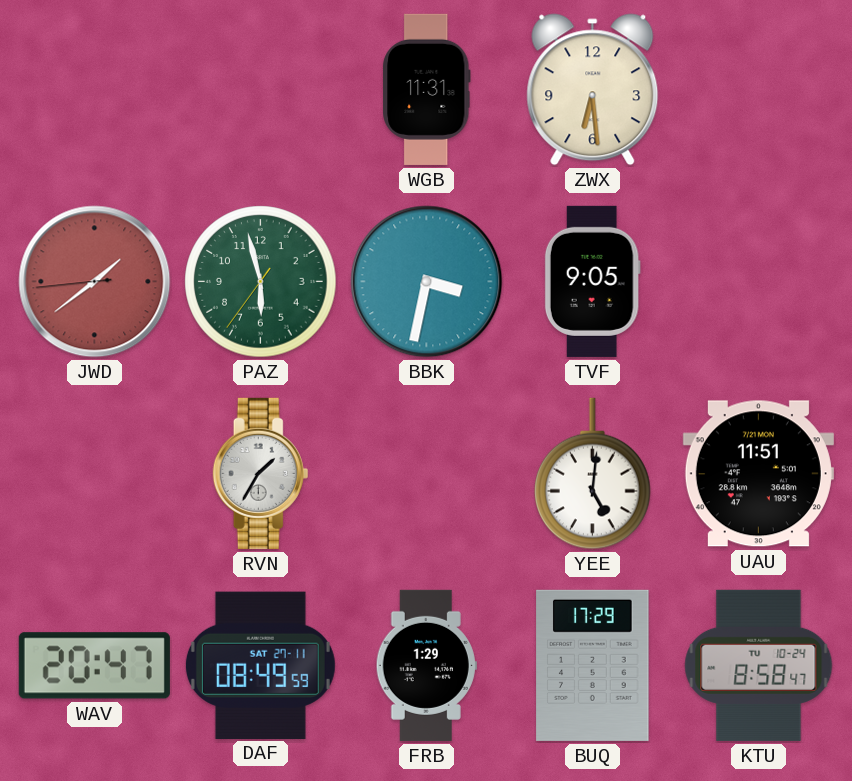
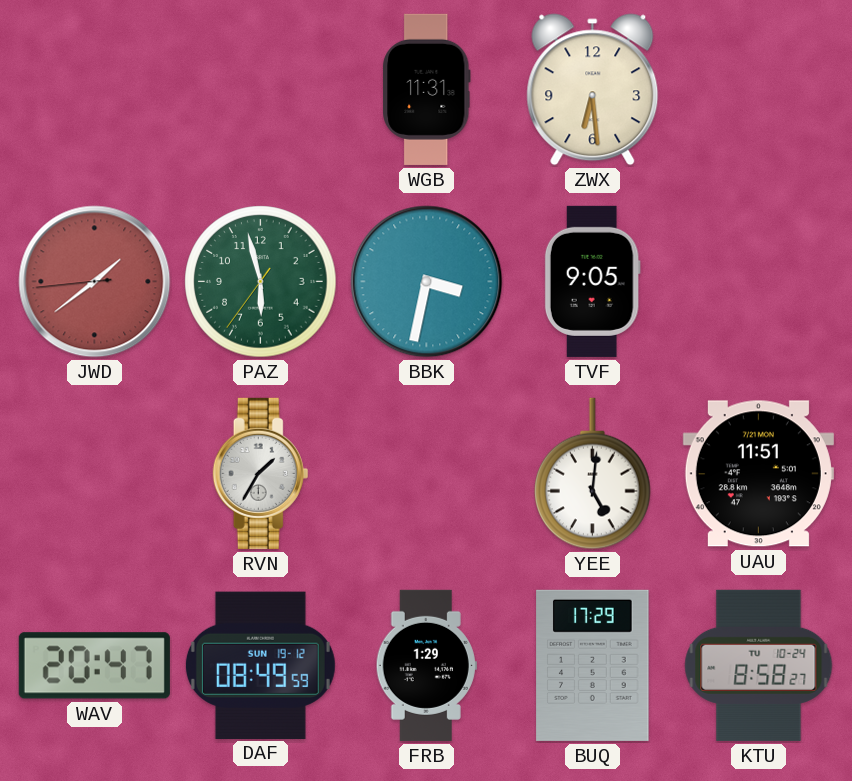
DAF date: SAT 27-11 -> SUN 19-12 (260, 665)
KTU: 8:58:47 -> 8:58:27 (759, 665)
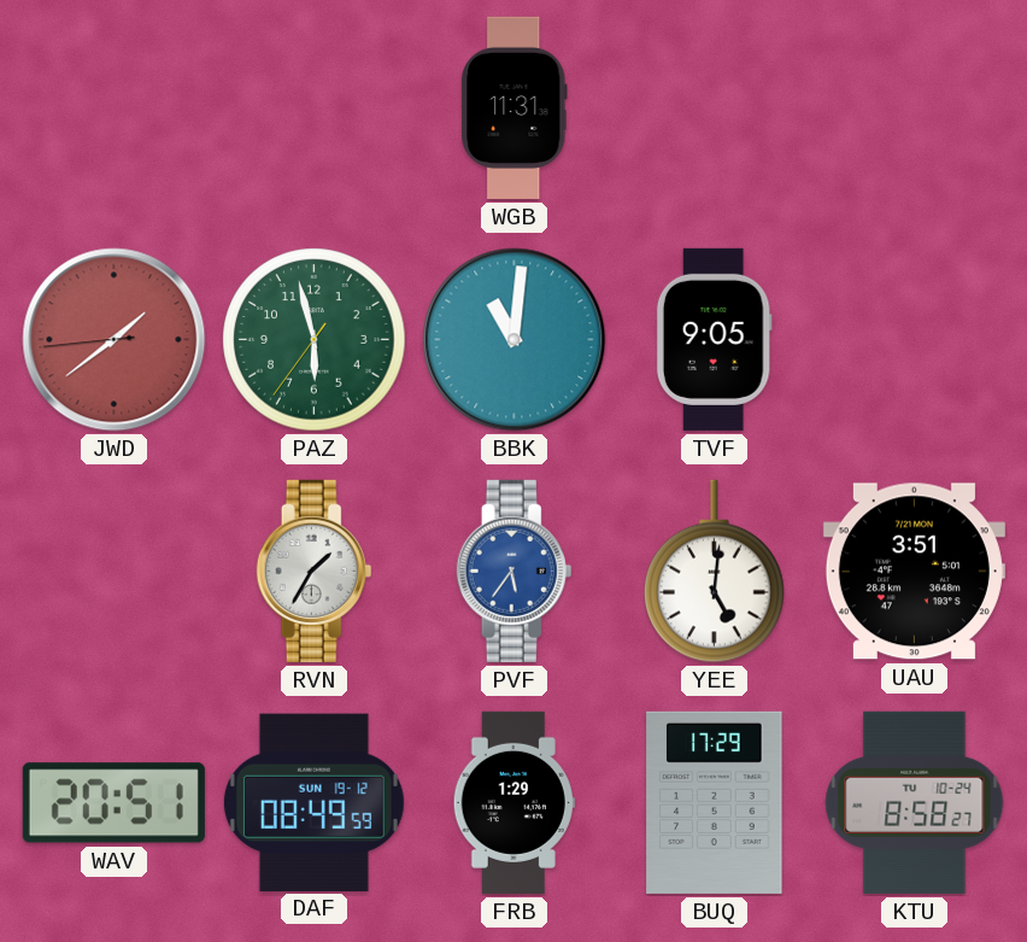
ZWX: 6:29 -> none (593, 90)
BBK: 3:32 -> 11:01 (515, 340)
PVF: none -> 5:36 (515, 571)
UAU: 11:51 -> 3:51 (914, 572)
WAV: 20:47 -> 20:51 (113, 803)
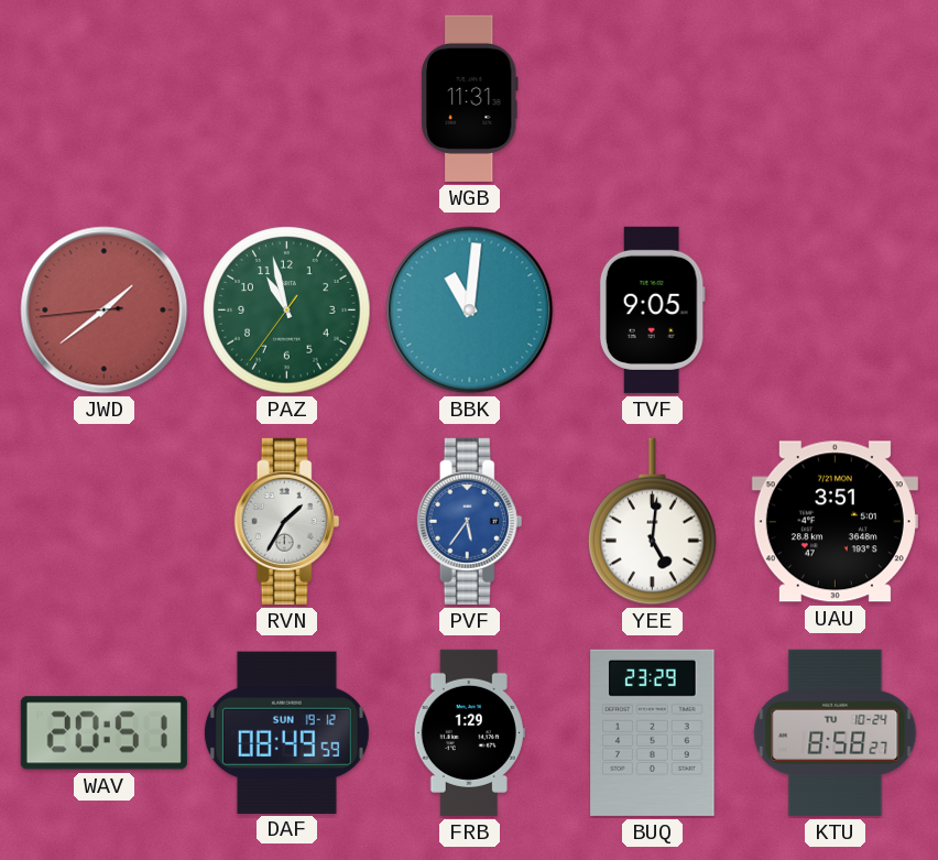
PAZ: 5:57 -> 10:57 (287, 311)
BUQ: 17:29 -> 23:29 (653, 732)
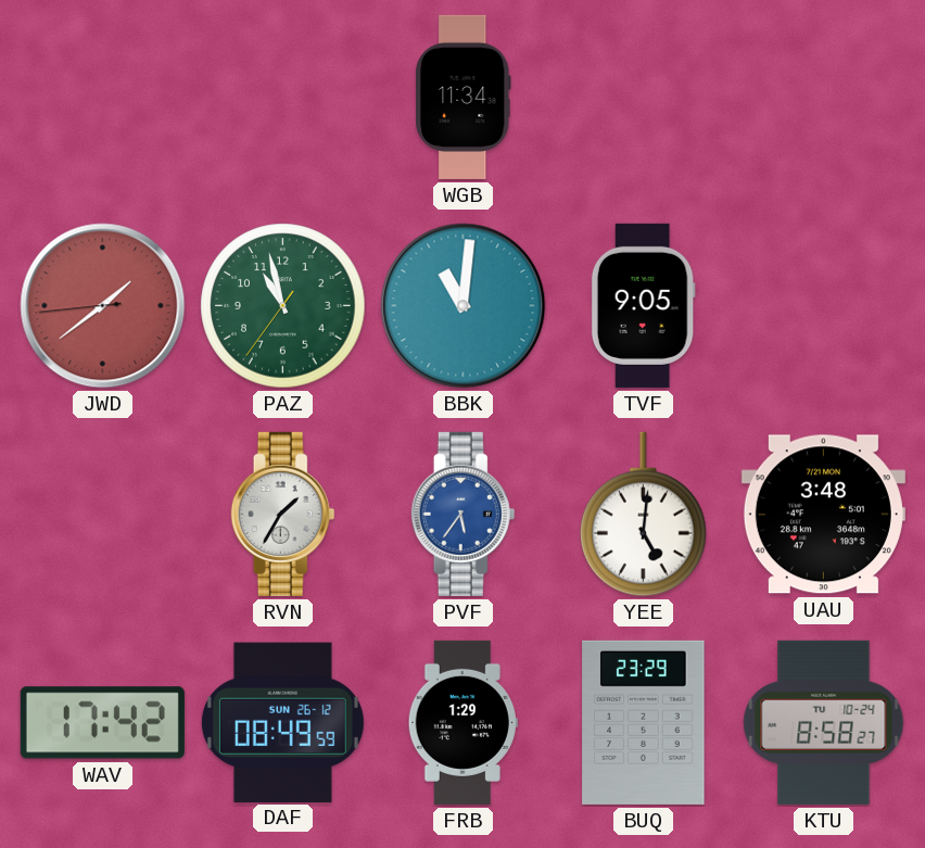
WGB: 11:31 -> 11:34 (464, 97)
UAU: 3:51 -> 3:48 (823, 515)
WAV: 20:51 -> 17:42 (102, 723)
DAF date: SUN 19-12 -> SUN 26-12 (282, 722)
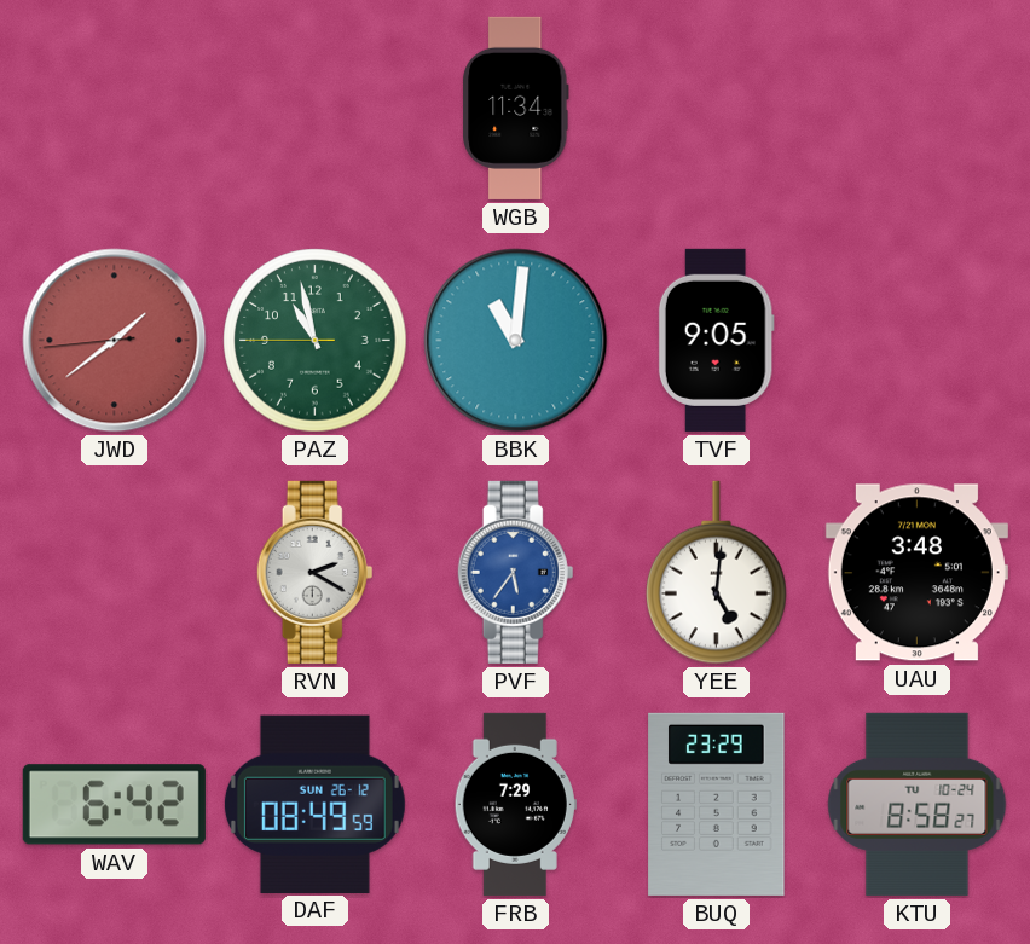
PAZ: 10:57:36 -> 10:57:45 (316, 341)
RVN: 1:35 -> 2:20 (316, 572)
WAV: 17:42 -> 6:42 (114, 805)
FRB: 1:29 -> 7:29 (515, 804)
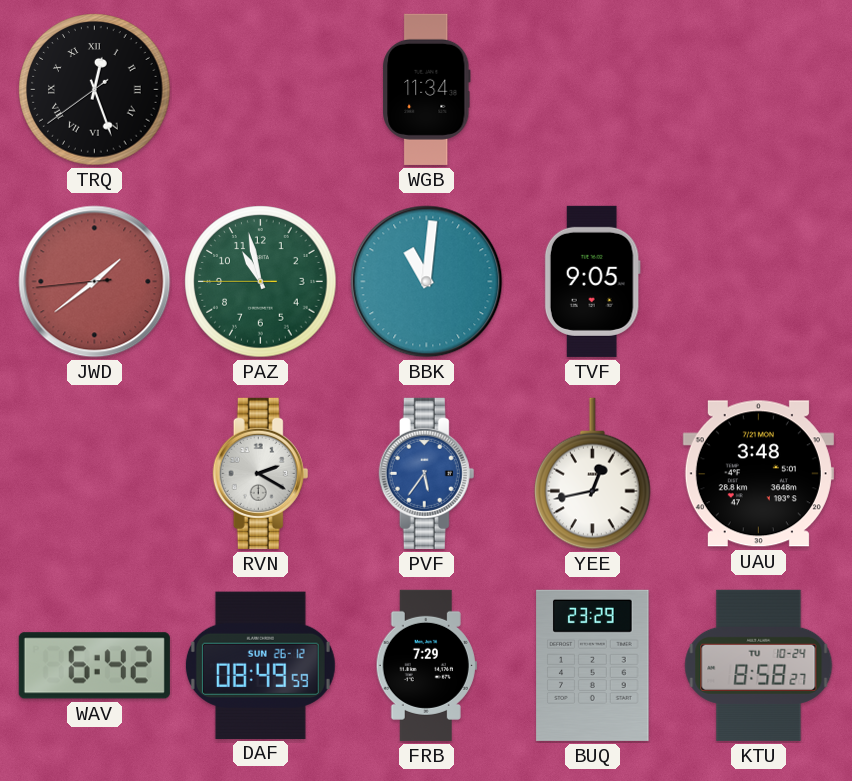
TRQ: none -> 12:26 (95, 90)
YEE: 5:01 -> 12:43 (593, 474)
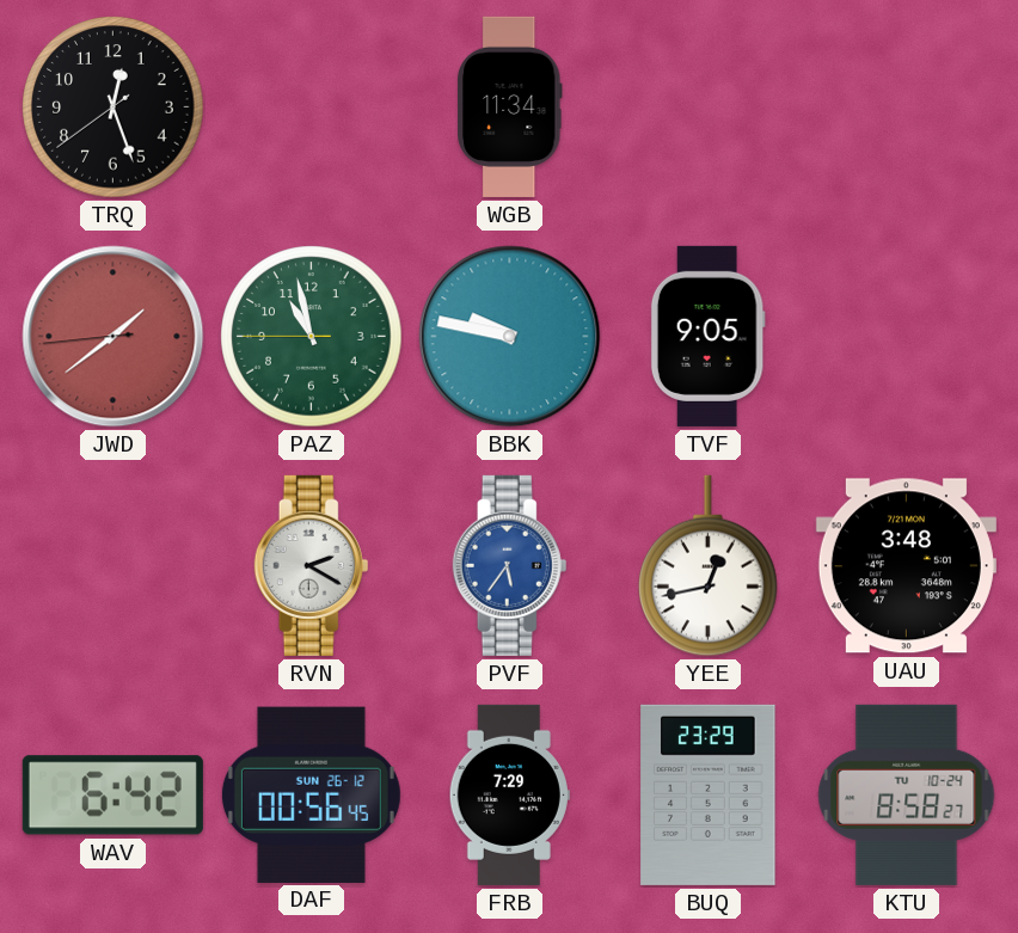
TRQ numerals: Roman -> Arabic (114, 108)
BBK: 11:01 -> 9:47 (510, 337)
DAF: 08:49 -> 00:56 (311, 794)
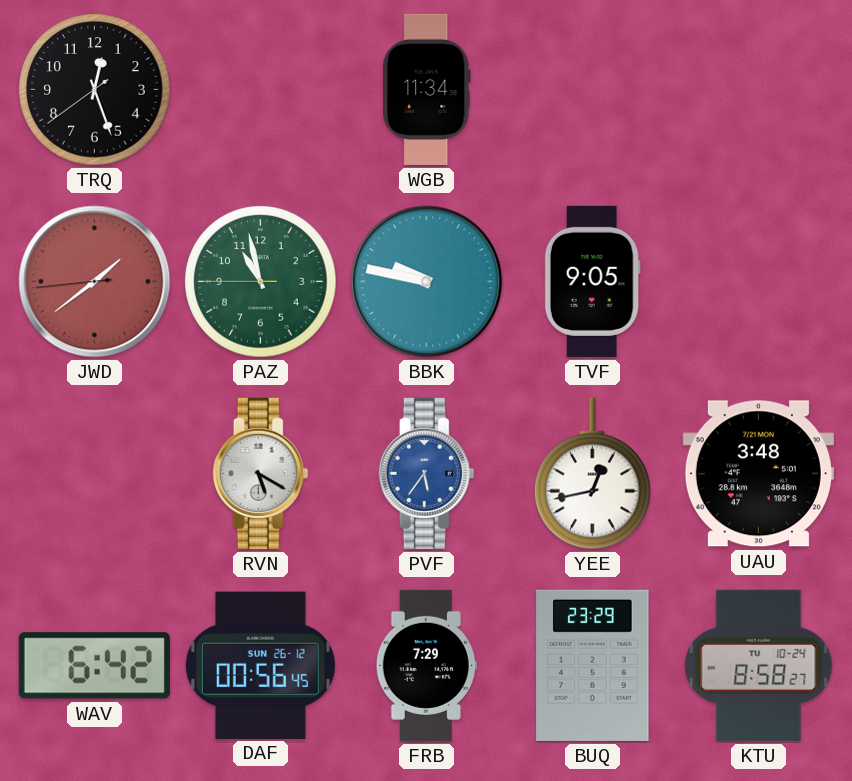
RVN: 2:20 -> 5:20 (261, 473)
